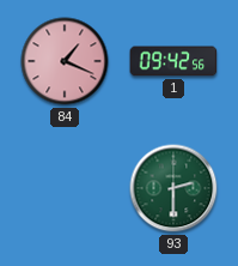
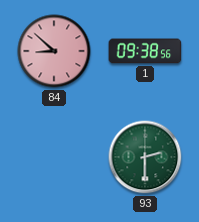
84: 1:19 -> 8:52 (54, 51)
1: 09:42 -> 09:38 (145, 51)
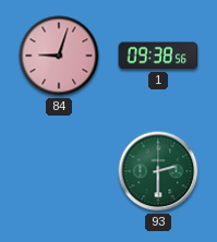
84: 8:52 -> 9:03 (59, 56)
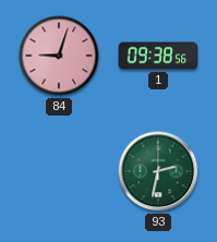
93: 2:30 -> 2:32 (158, 171)
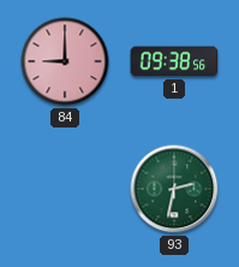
84: 9:03 -> 9:00 (65, 61)
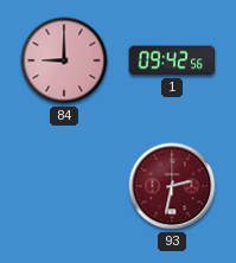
1: 09:38 -> 09:42 (172, 60)
93 dial: green -> burgundy (172, 186)
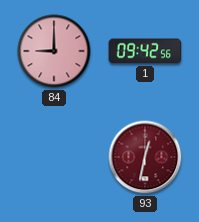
93: 2:32 -> 12:32 (145, 157)
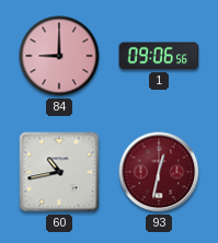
1: 09:42 -> 09:06 (159, 56)
60: none -> 10:43 (59, 172)
